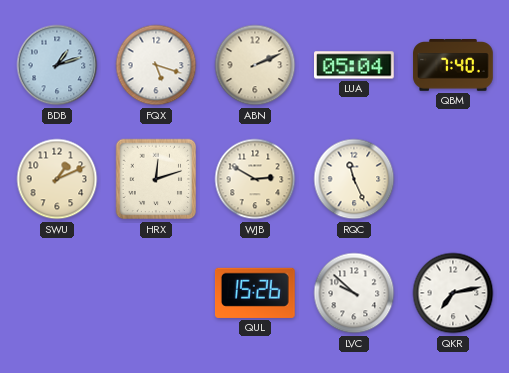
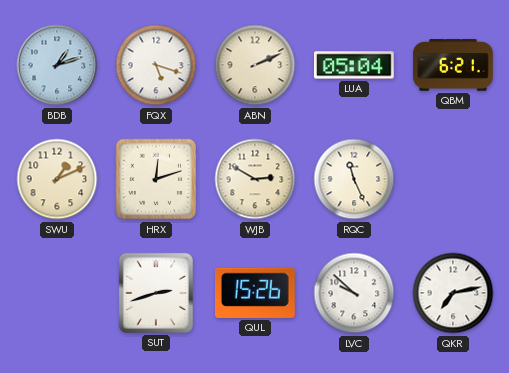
QBM: 7:40 -> 6:21 (453, 66)
SUT: none -> 2:42 (156, 293)
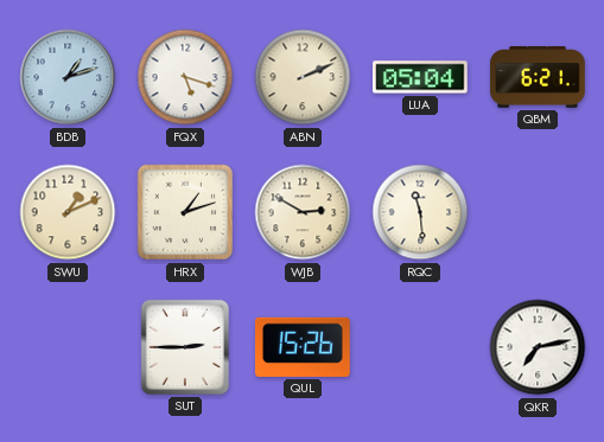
HRX: 12:12 -> 1:12 (185, 212)
RQC: 11:26 -> 11:29 (420, 212)
SUT: 2:42 -> 2:45 (185, 347)
LVC: 9:52 -> none (354, 293)
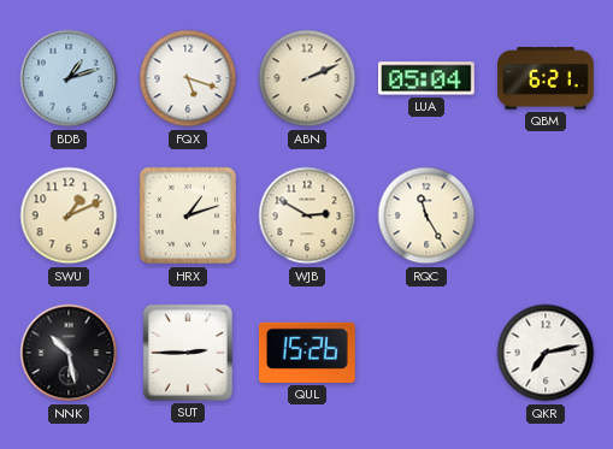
RQC: 11:29 -> 11:25 (426, 215)
NNK: none -> 10:28 (69, 353)
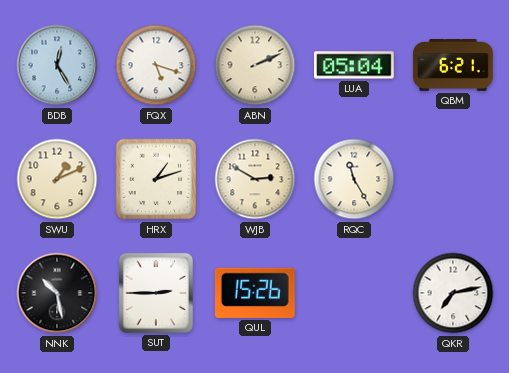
BDB: 1:12 -> 12:25 (57, 65)
